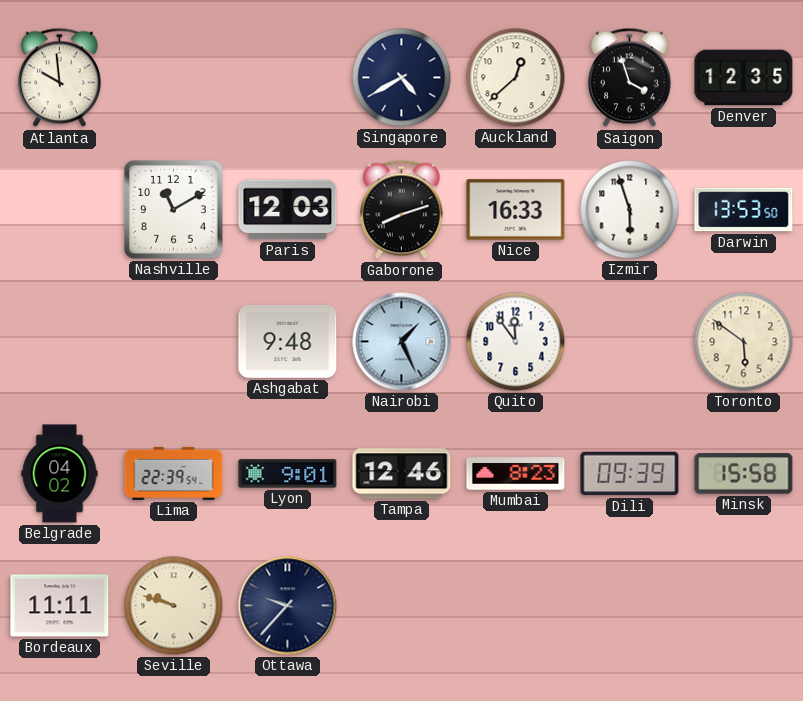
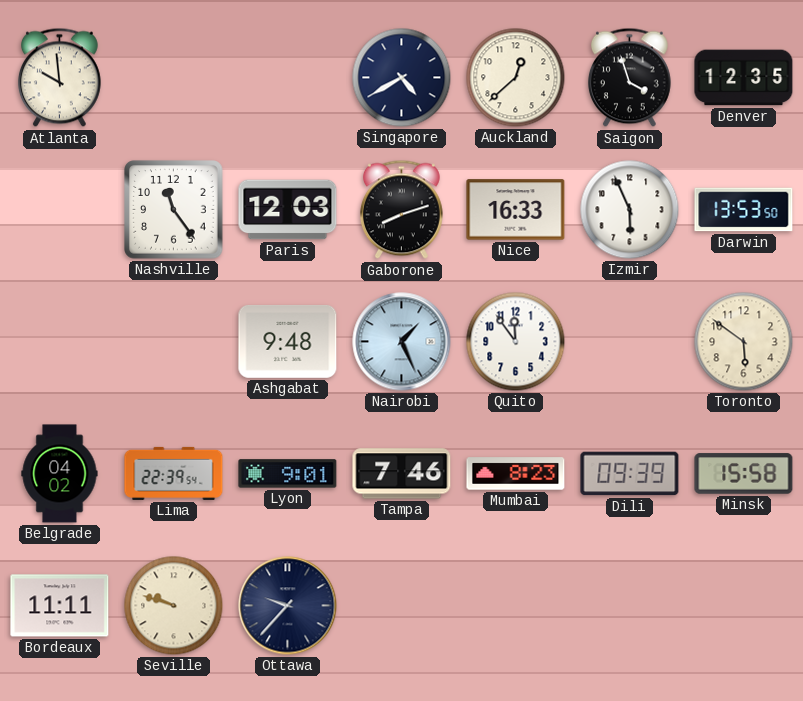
Nashville: 11:10 -> 11:24 (174, 210)
Izmir: 5:57 -> 5:56 (630, 210)
Tampa: 12:46 -> 7:46 (402, 474)
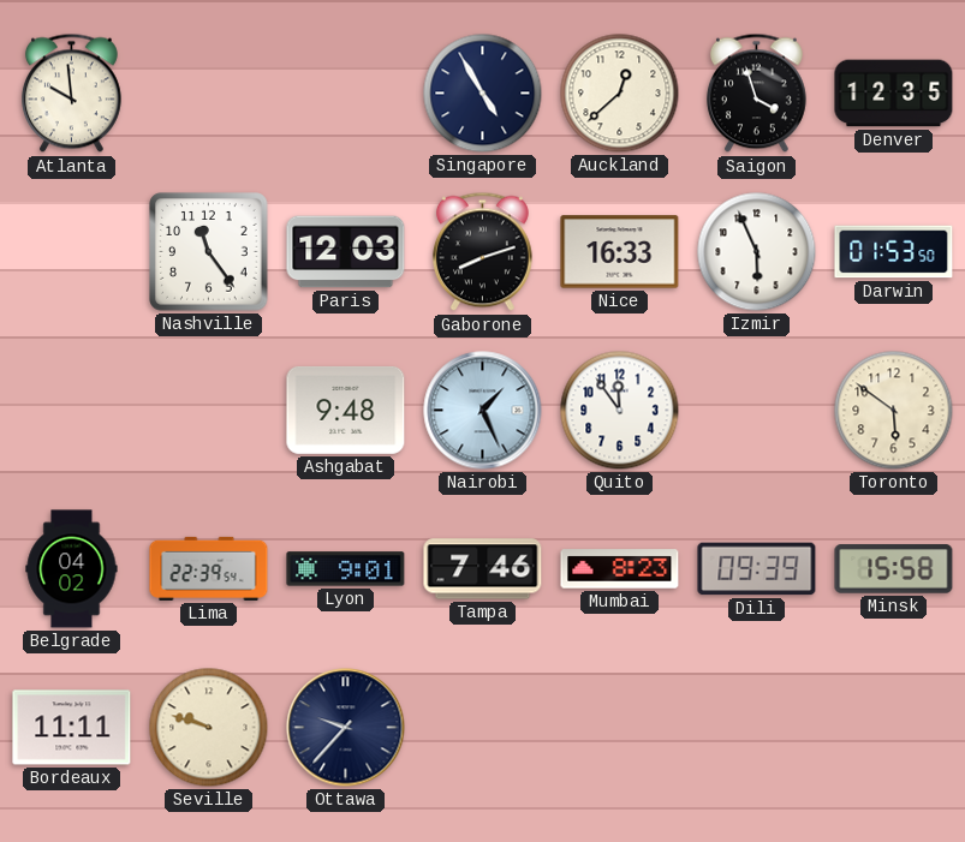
Singapore: 4:40 -> 4:55 (483, 94)
Darwin: 13:53 -> 01:53 (894, 252)
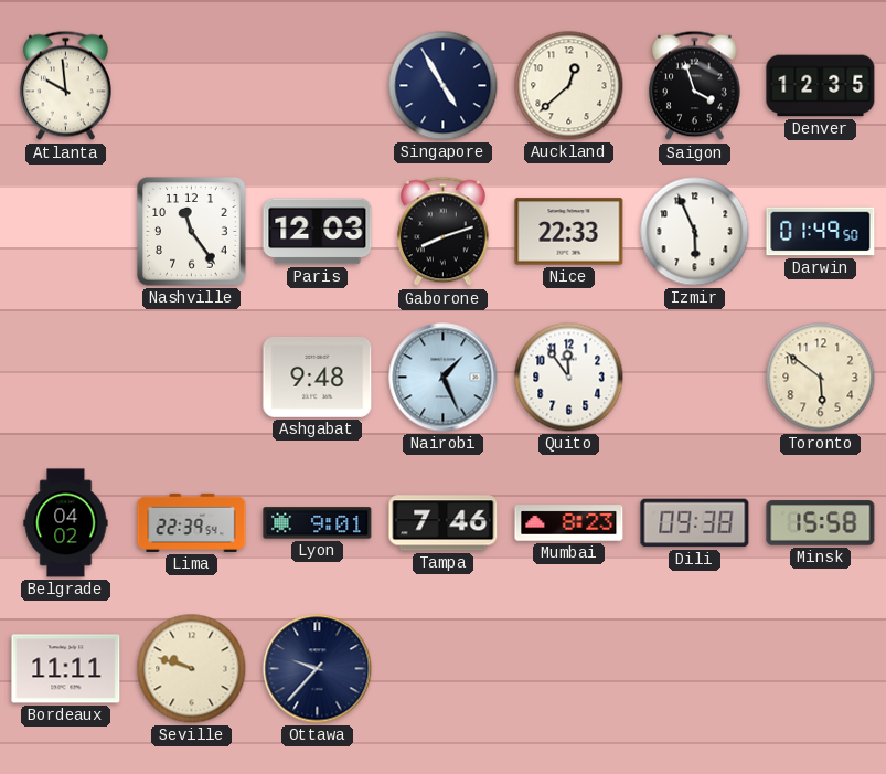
Nice: 16:33 -> 22:33 (569, 232)
Darwin: 01:53 -> 01:49 (821, 232)
Dili: 09:39 -> 09:38 (695, 523)
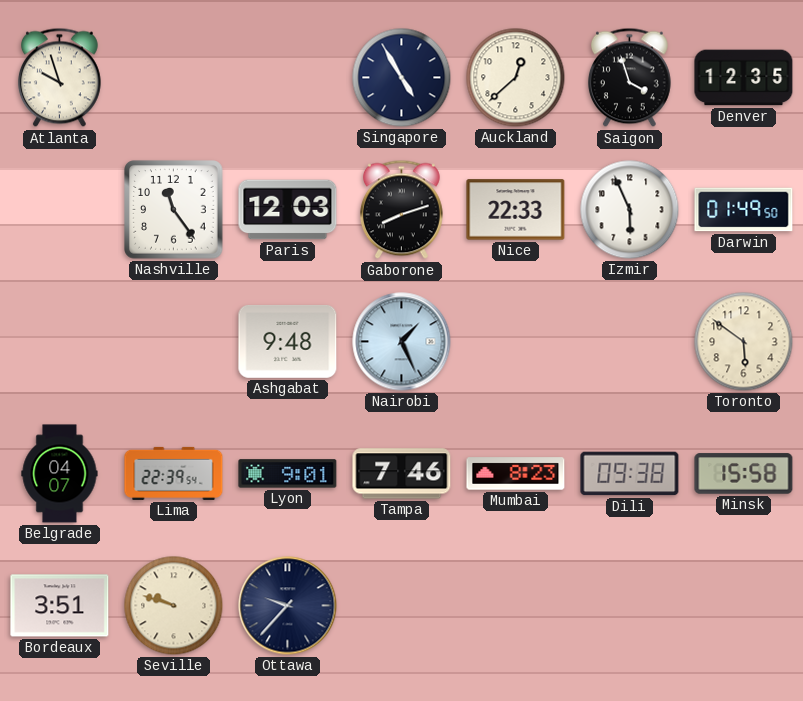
Atlanta: 9:59 -> 9:57 (59, 78)
Quito: 11:54 -> none (569, 378)
Belgrade: 04:02 -> 04:07 (60, 474)
Bordeaux: 11:11 -> 3:51 (60, 606)
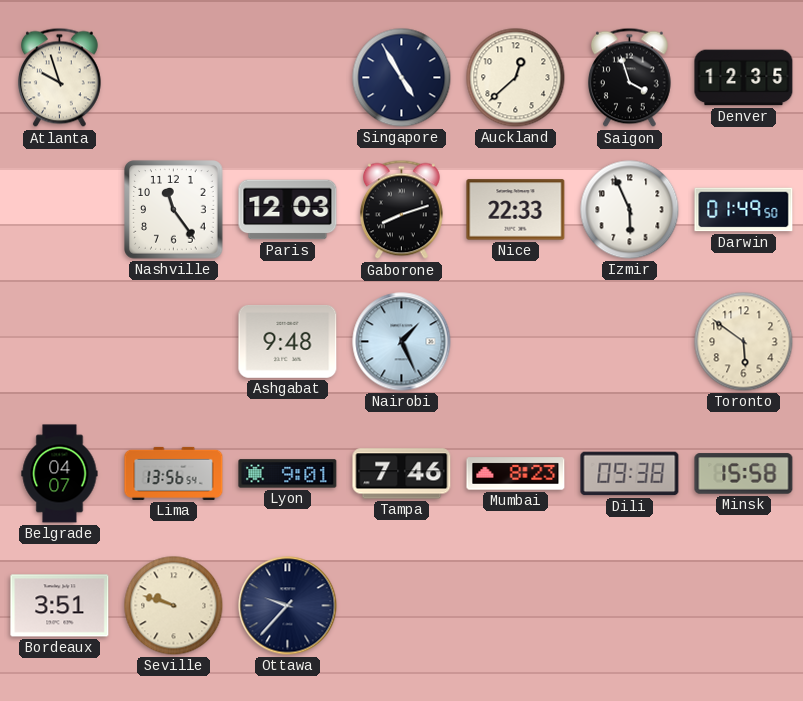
Lima: 22:39 -> 13:56 (174, 473)
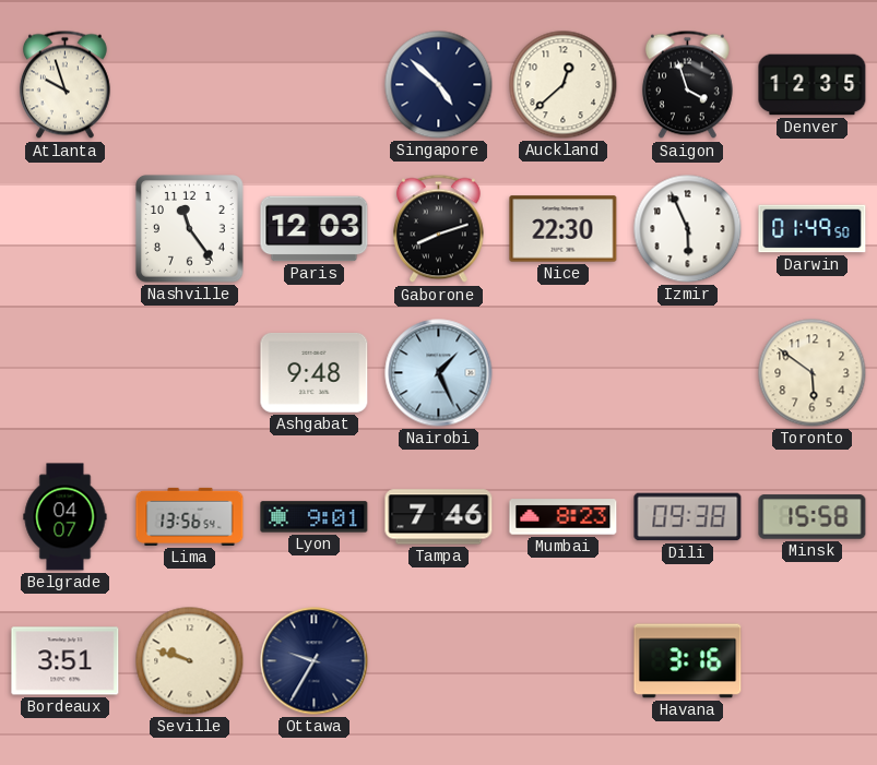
Singapore: 4:55 -> 4:52 (439, 85)
Nice: 22:33 -> 22:30 (564, 229)
Ottawa: 9:37 -> 9:35 (315, 661)
Havana: none -> 3:16 (688, 661)
